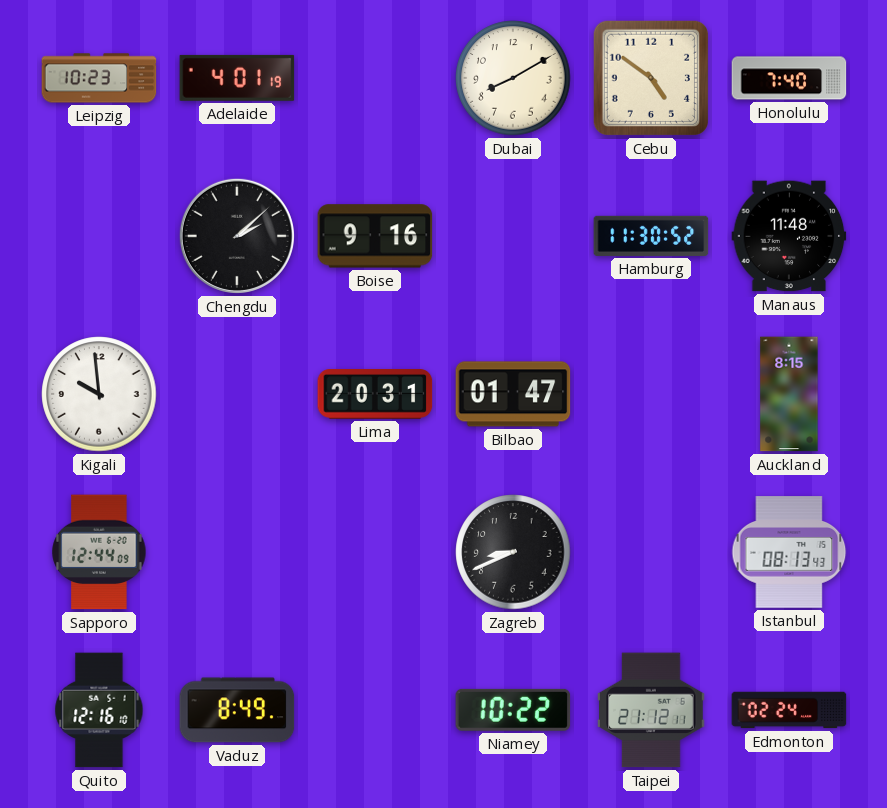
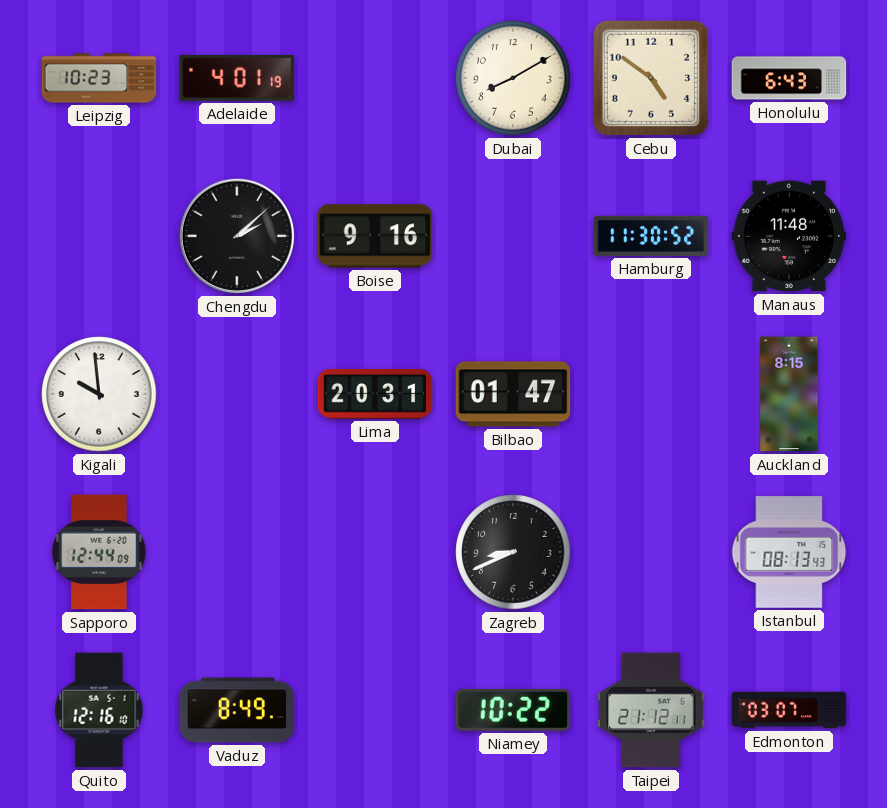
Honolulu: 7:40 -> 6:43 (789, 78)
Edmonton: 02:24 -> 03:07 (789, 710)
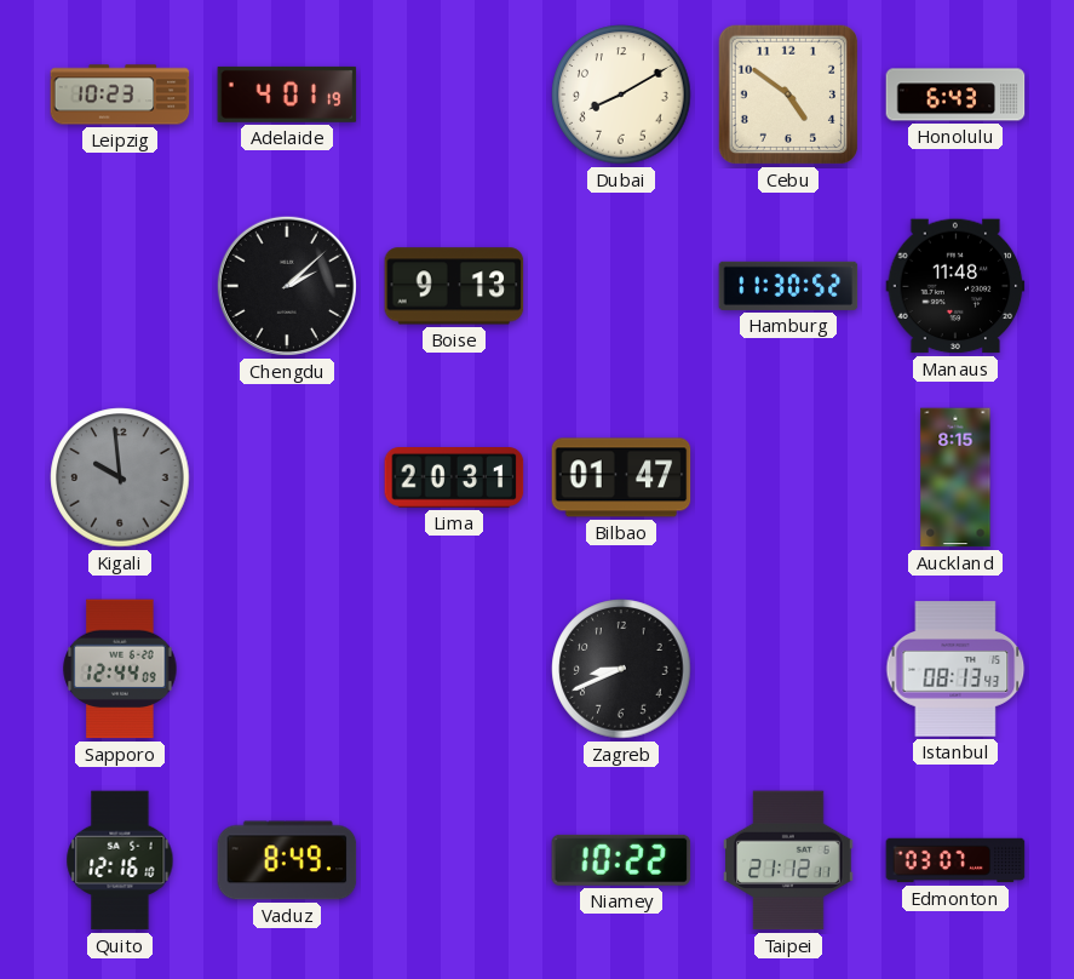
Boise: 9:16 -> 9:13 (454, 286)
Kigali dial: white -> grey (120, 477)
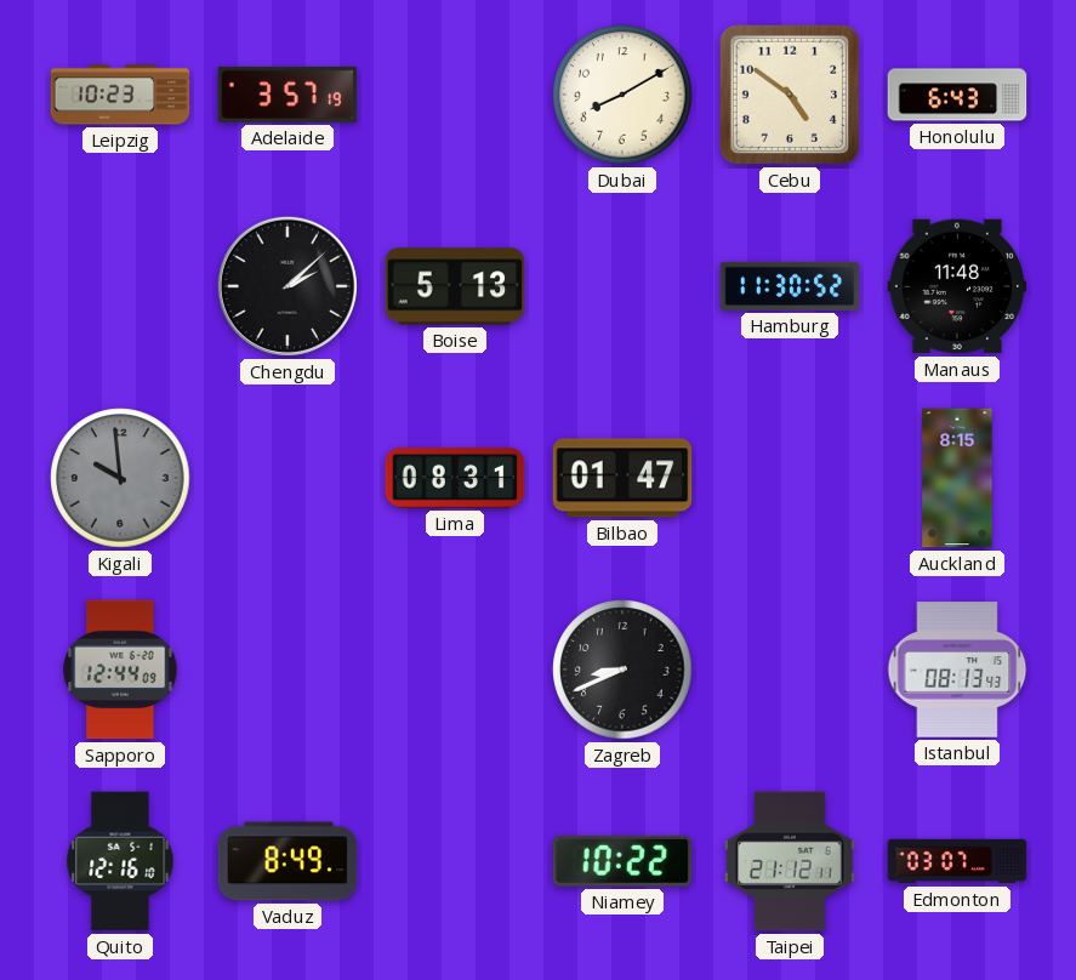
Adelaide: 4:01 -> 3:57 (287, 95)
Boise: 9:13 -> 5:13 (455, 286)
Lima: 20:31 -> 08:31 (455, 479)
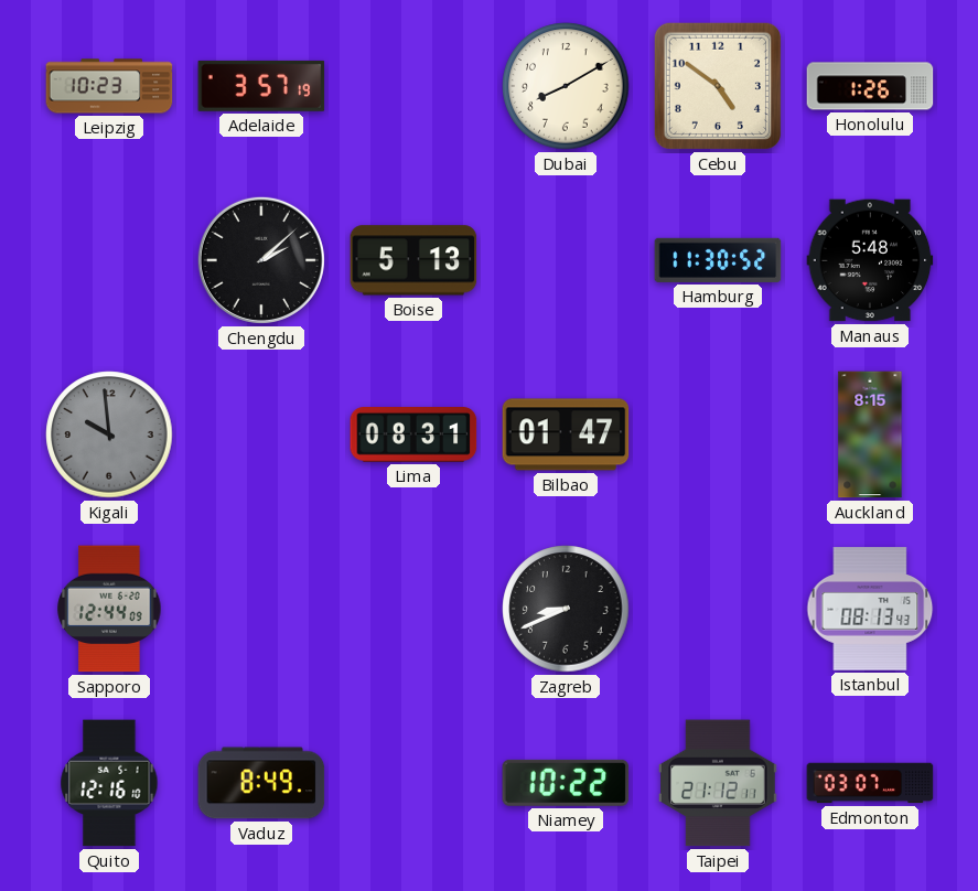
Honolulu: 6:43 -> 1:26 (870, 86)
Manaus: 11:48 -> 5:48 (870, 260)
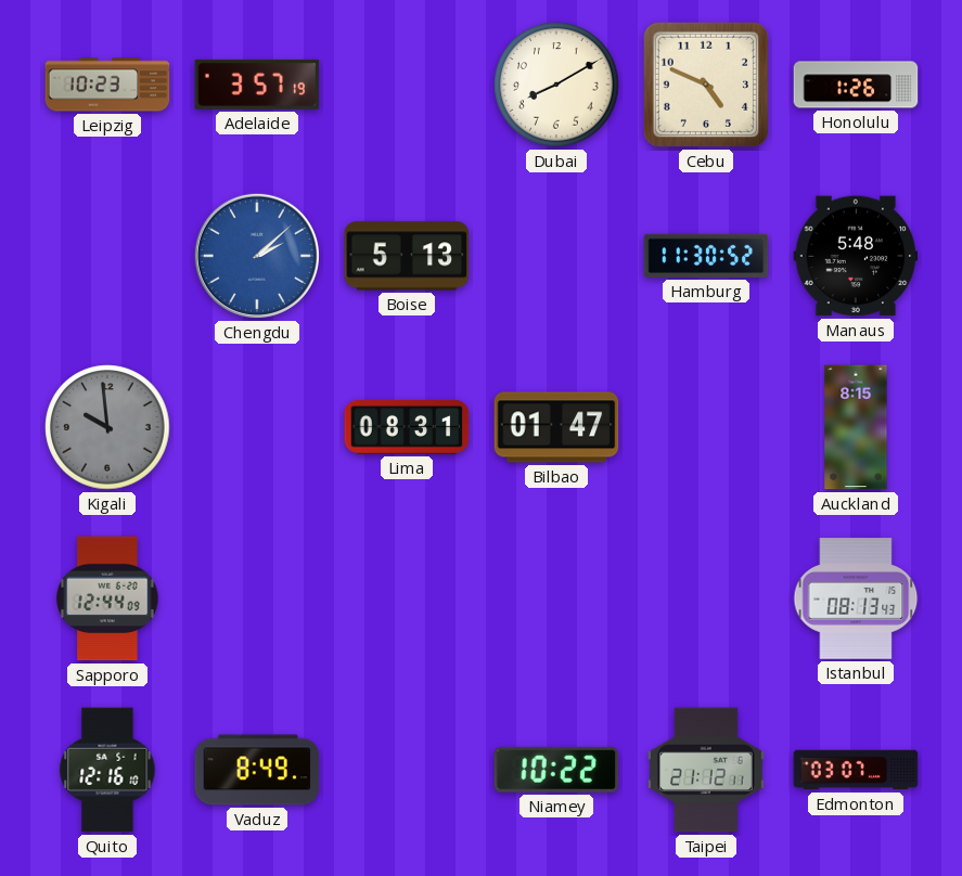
Cebu: 4:51 -> 4:49 (706, 85)
Chengdu dial: black -> blue (257, 256)
Zagreb: 8:41 -> none (566, 609)
